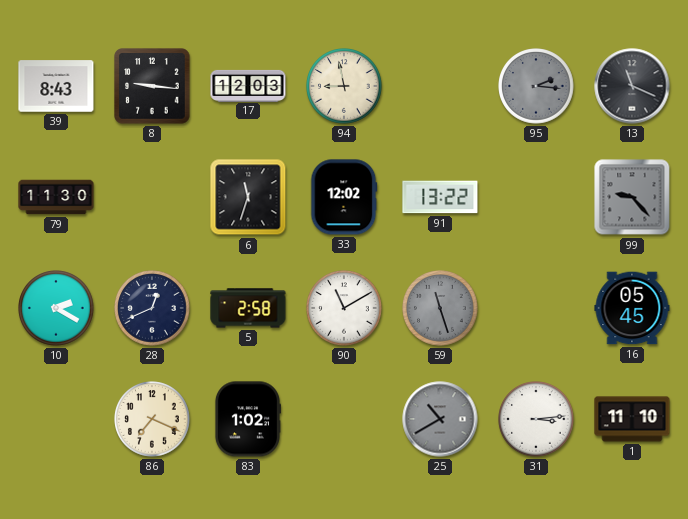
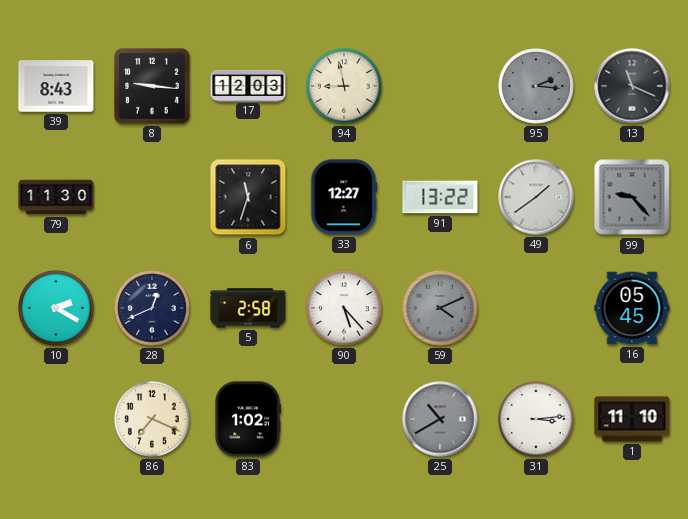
33: 12:02 -> 12:27 (344, 197)
49: none -> 1:39 (536, 197)
90: 11:10 -> 5:23 (344, 308)
59: 11:27 -> 4:11 (440, 308)
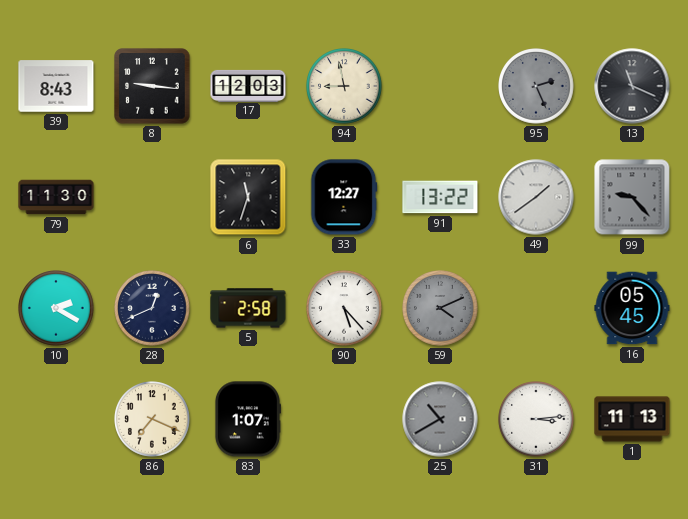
95: 2:16 -> 2:26 (536, 86)
83: 1:02 -> 1:07 (247, 419)
1: 11:10 -> 11:13 (632, 419)
